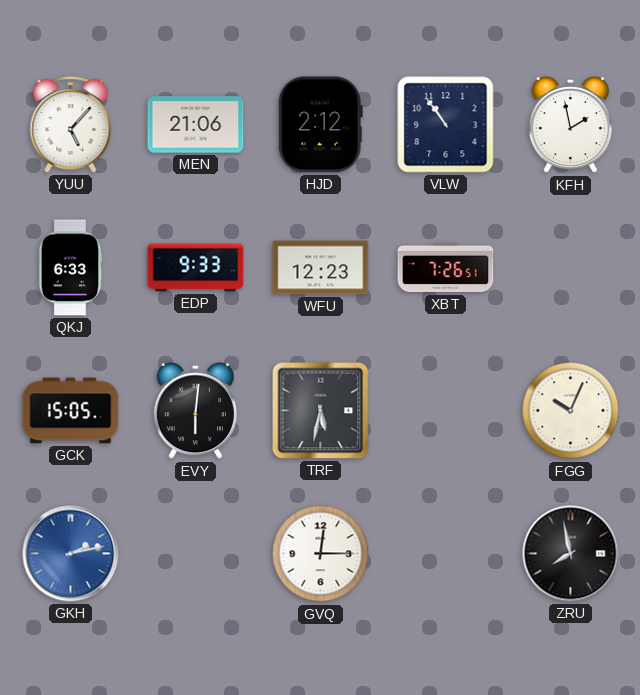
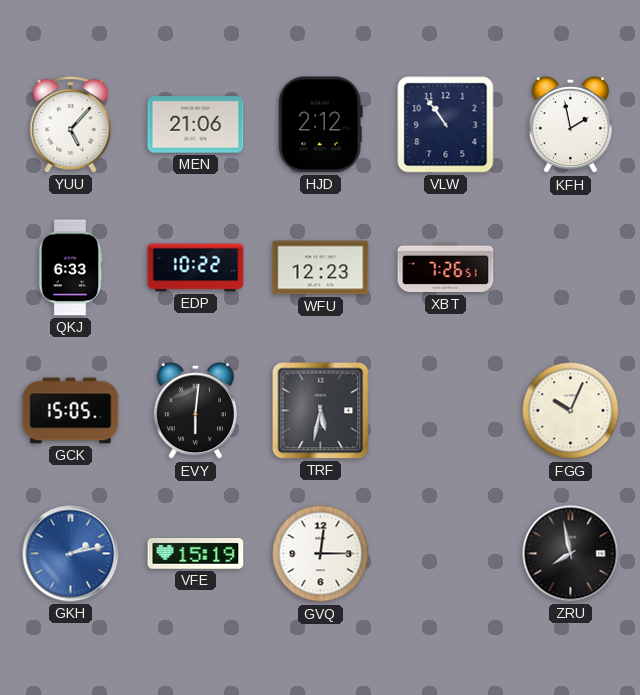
EDP: 9:33 -> 10:22 (196, 268)
VFE: none -> 15:19 (196, 554)
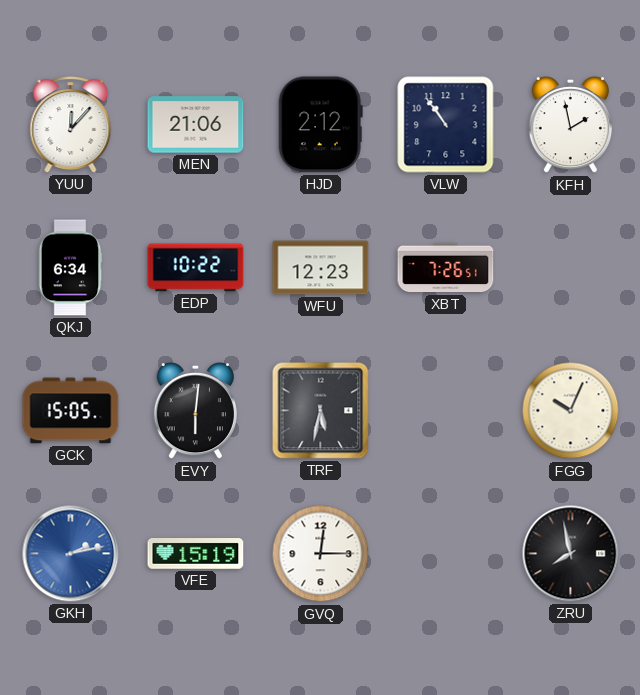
YUU: 5:07 -> 12:07 (71, 125)
QKJ: 6:33 -> 6:34 (70, 268)
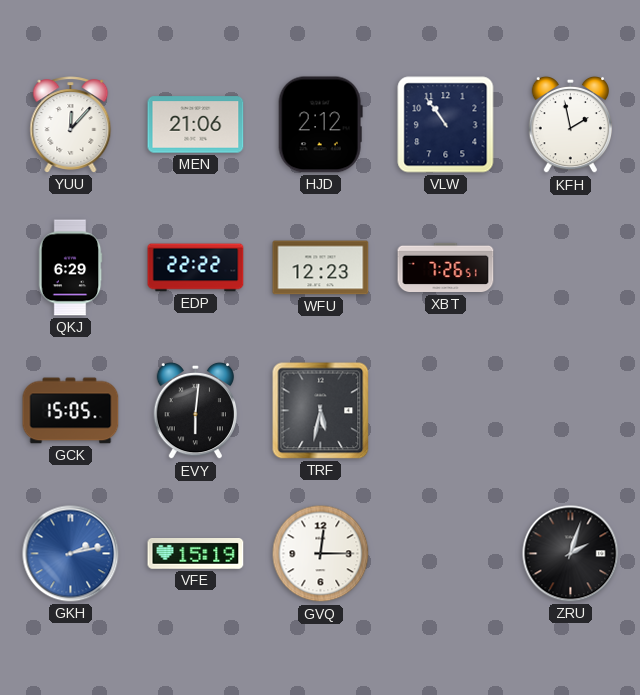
QKJ: 6:34 -> 6:29 (70, 268)
EDP: 10:22 -> 22:22 (196, 268)
FGG: 10:04 -> none (571, 411)
ZRU: 7:58 -> 2:03 (571, 554)
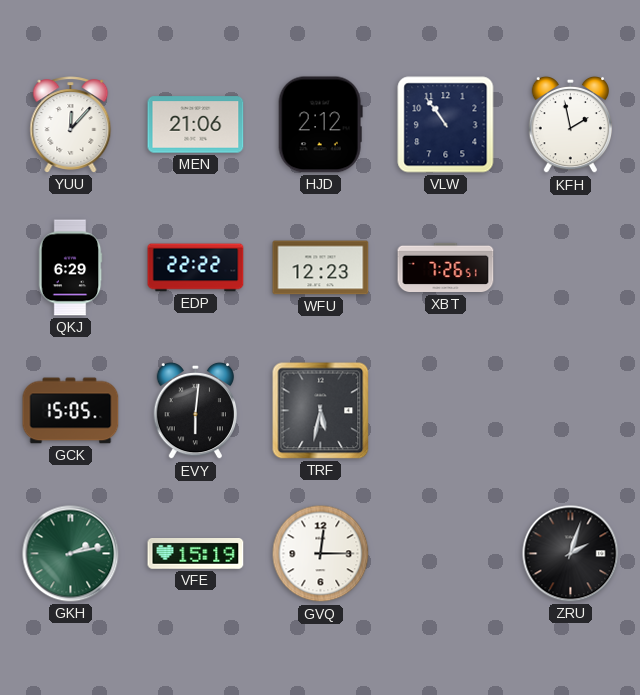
GKH dial: blue -> green (71, 554)
